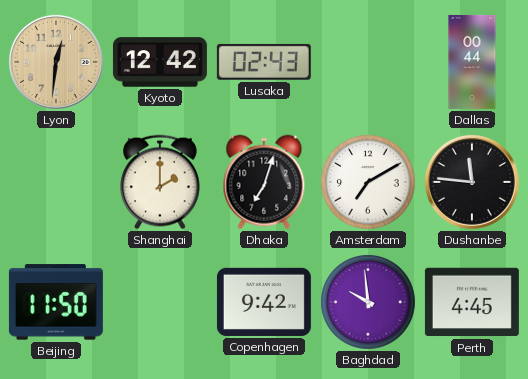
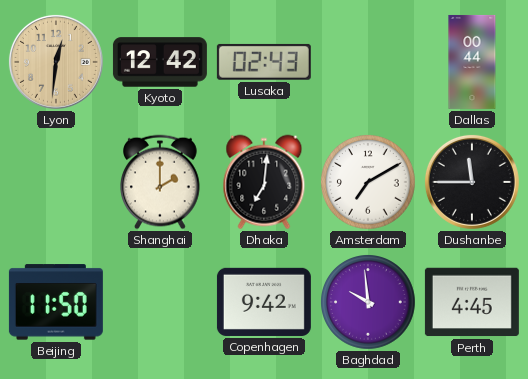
Dhaka: 7:03 -> 7:01 (264, 182)
Dushanbe: 11:46 -> 11:45 (472, 182)
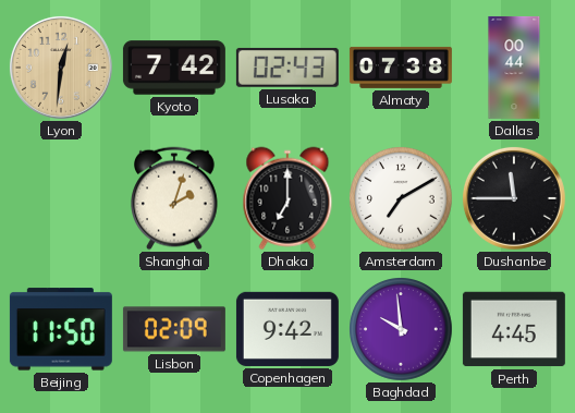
Kyoto: 12:42 -> 7:42 (174, 68)
Almaty: none -> 07:38 (401, 68)
Shanghai: 2:00 -> 2:03 (175, 198)
Dhaka: 7:01 -> 7:00 (287, 198)
Lisbon: none -> 02:09 (174, 329)
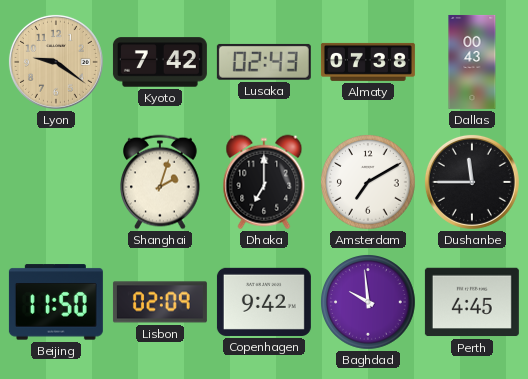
Lyon: 12:31 -> 9:21 (56, 62)
Dallas: 00:44 -> 00:43 (472, 62)
